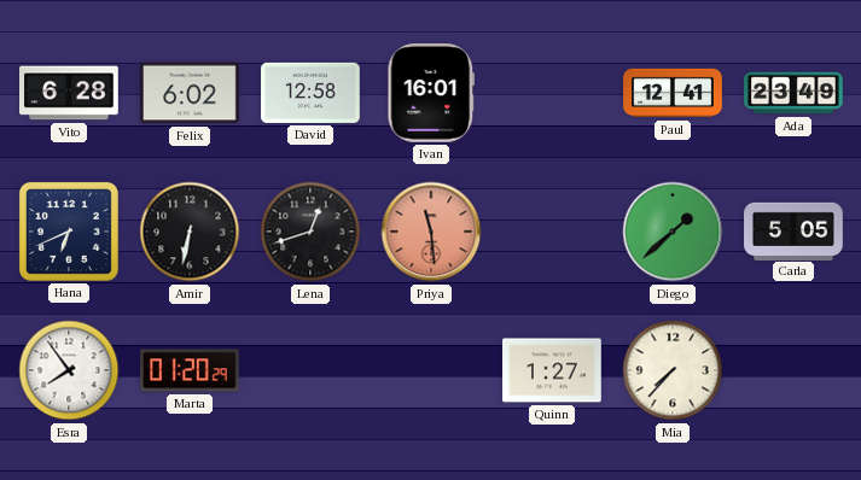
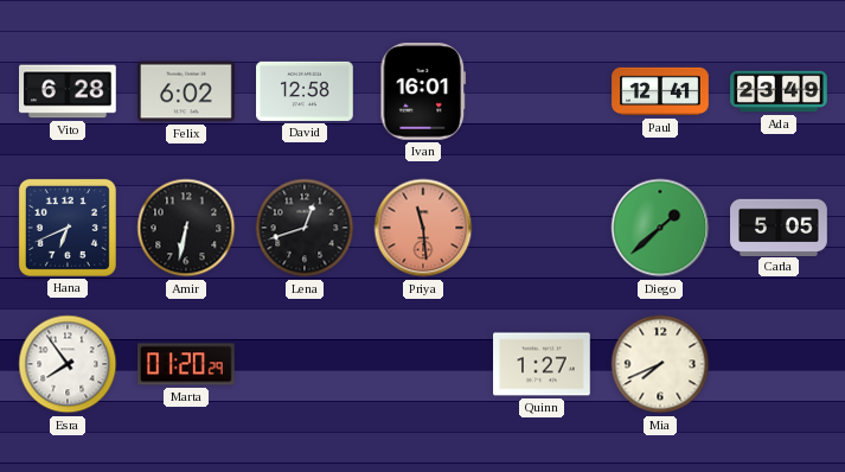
Mia: 7:37 -> 7:41 (660, 364)
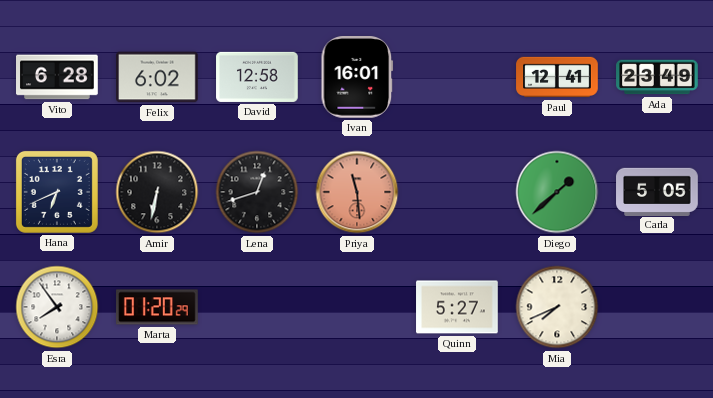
Quinn: 1:27 -> 5:27 (457, 307)
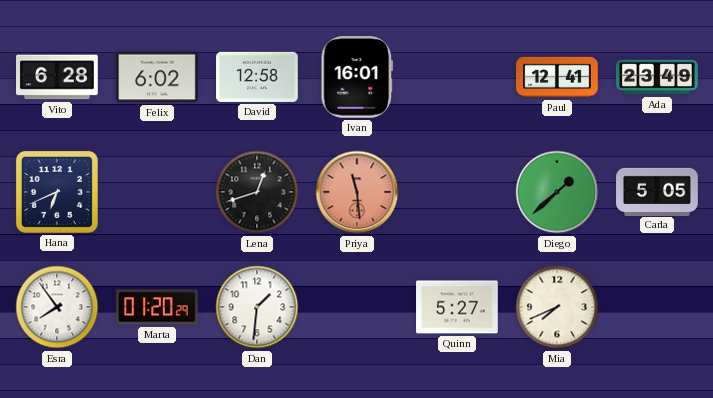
Amir: 6:32 -> none (157, 192)
Dan: none -> 1:31 (257, 307)
